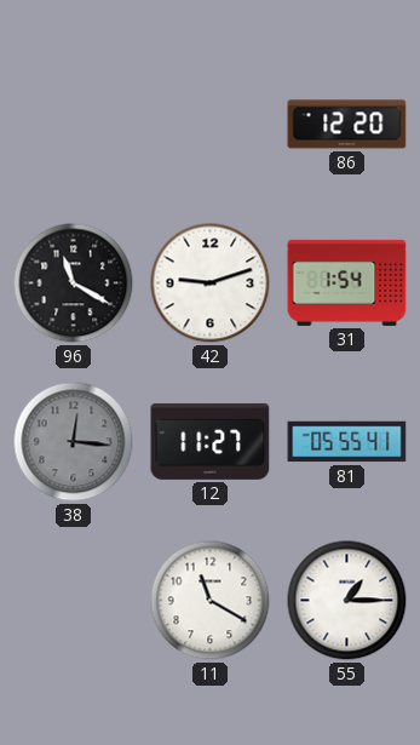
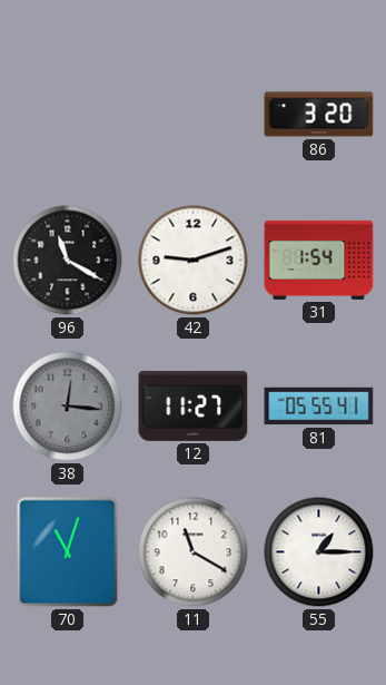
86: 12:20 -> 3:20 (319, 115)
70: none -> 11:03 (68, 552)
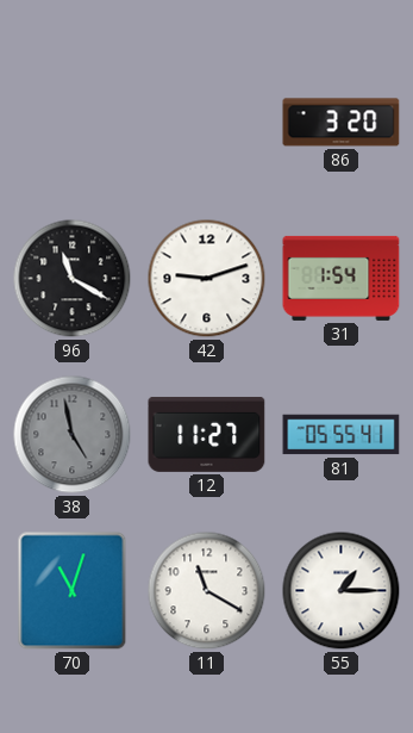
38: 12:16 -> 4:58 (73, 435)
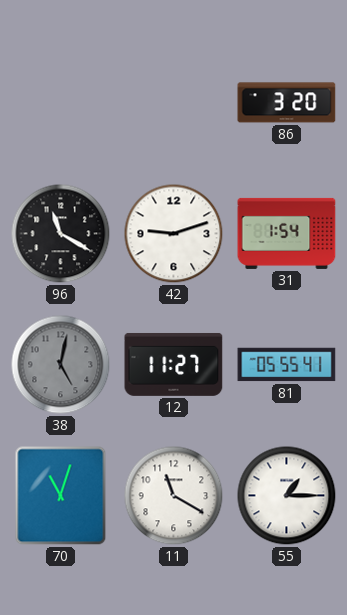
38: 4:58 -> 5:02 (61, 365)
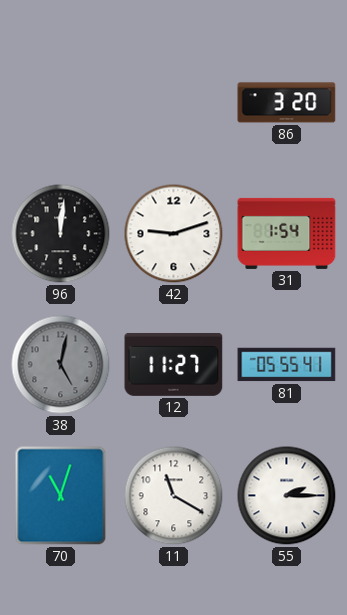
96: 11:20 -> 12:01 (61, 234)
55: 1:15 -> 2:15 (287, 496)
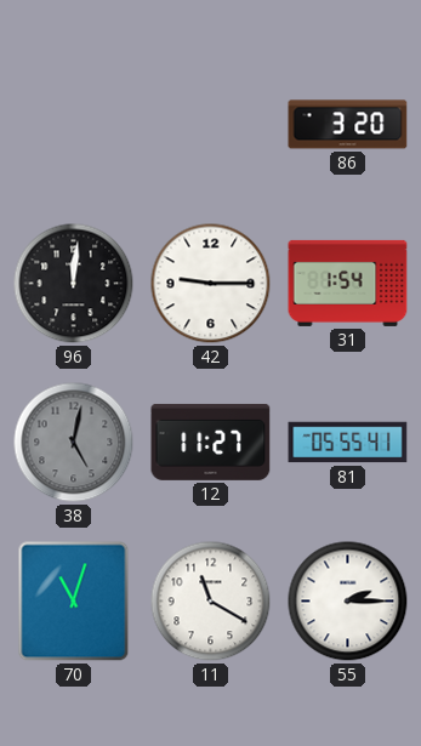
42: 9:12 -> 9:15 (211, 284)
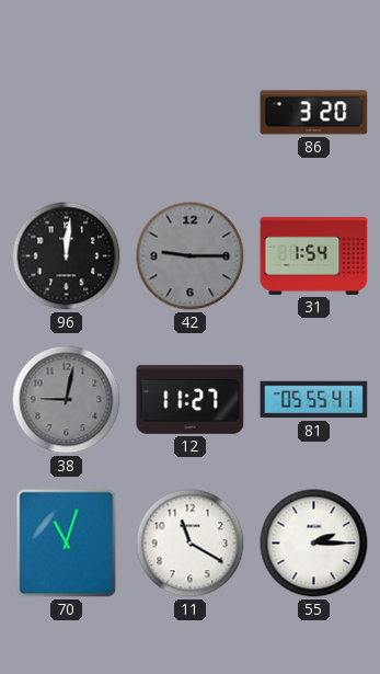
42 dial: white -> grey (191, 256)
38: 5:02 -> 9:02 (67, 400)
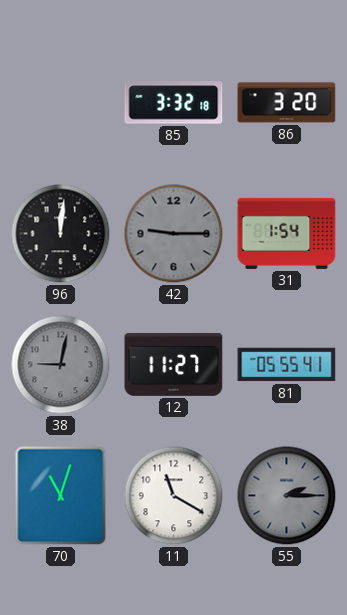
85: none -> 3:32 (174, 103)
55 dial: white -> grey (287, 496)
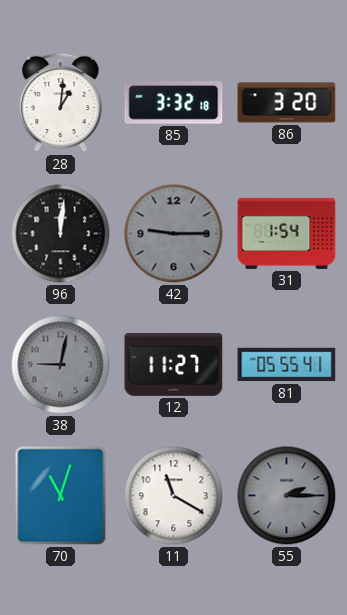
28: none -> 1:01 (61, 103)
